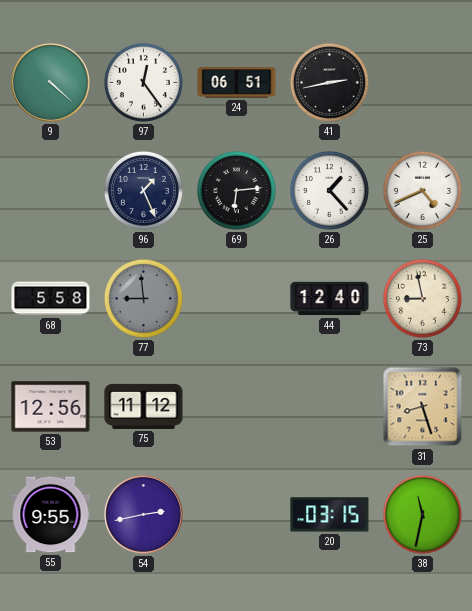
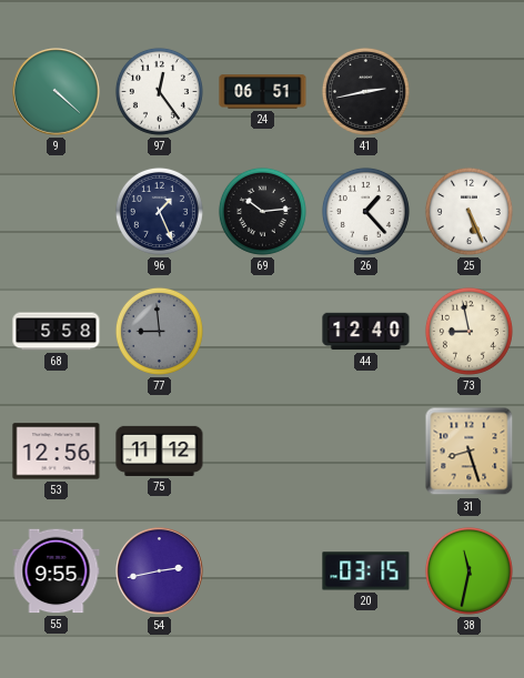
69: 6:14 -> 10:14 (262, 211)
25: 4:41 -> 5:26 (468, 211)
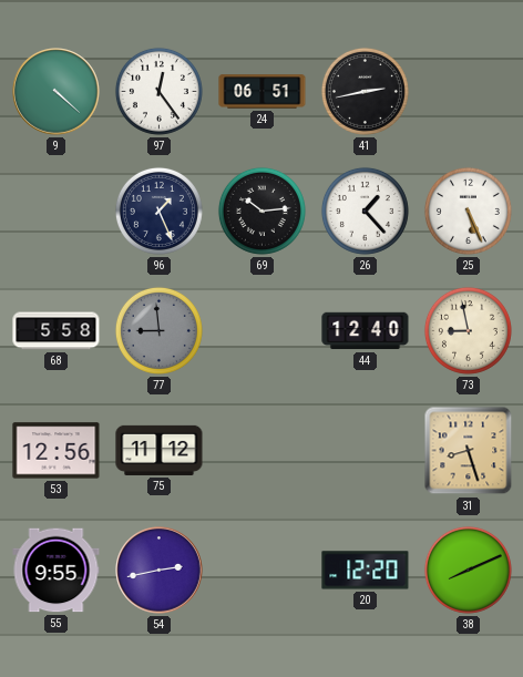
20: 03:15 -> 12:20 (366, 571)
38: 11:32 -> 8:11 (468, 570)
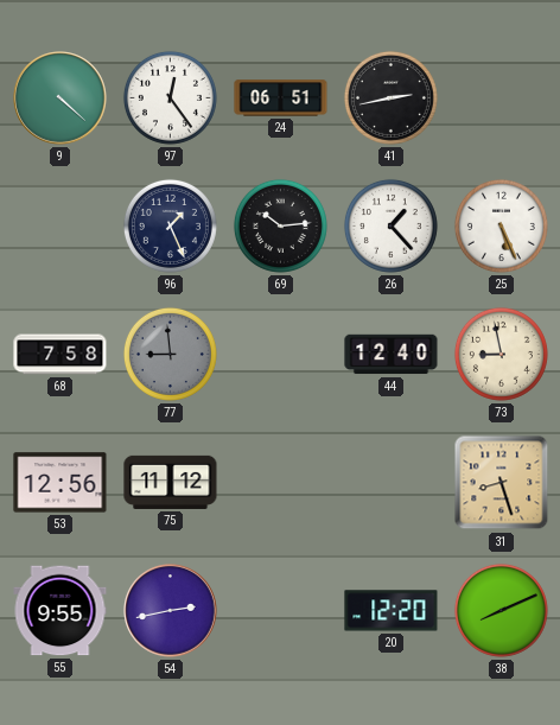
68: 5:58 -> 7:58 (61, 355)
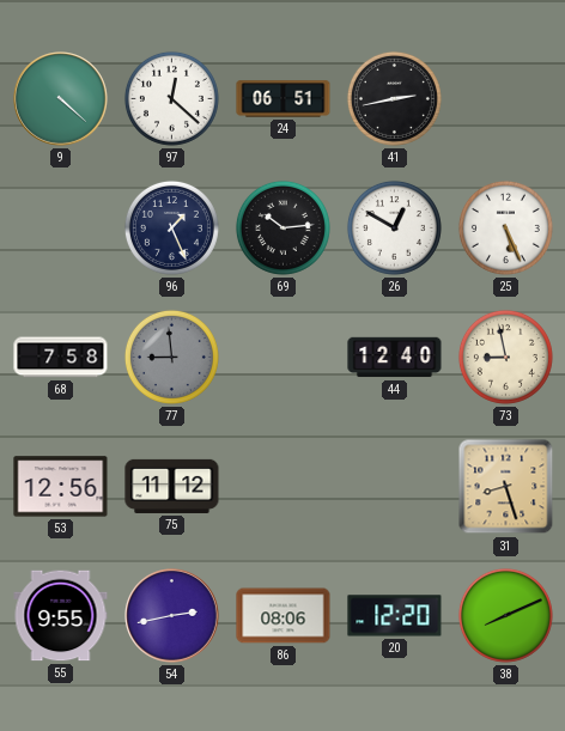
97: 12:24 -> 12:22 (171, 98)
26: 1:23 -> 12:50 (394, 227)
86: none -> 08:06 (284, 616)
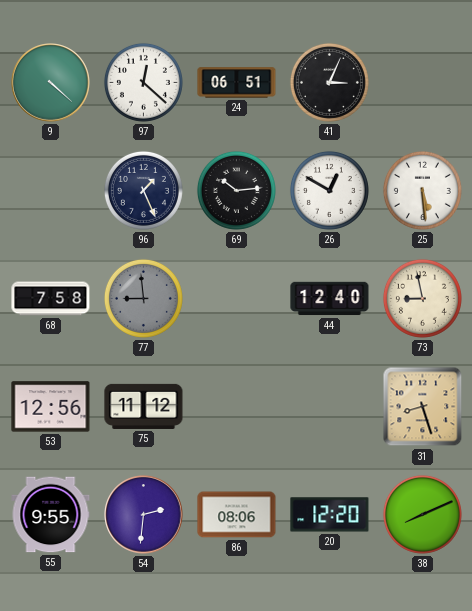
41: 2:43 -> 3:04 (329, 82)
25: 5:26 -> 5:29 (422, 190)
54: 2:43 -> 2:31 (144, 515)
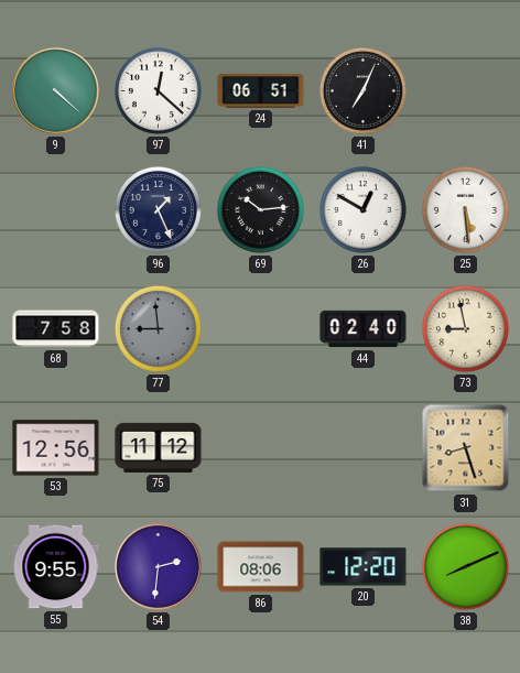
41: 3:04 -> 7:04 (362, 90)
44: 12:40 -> 02:40 (364, 329)
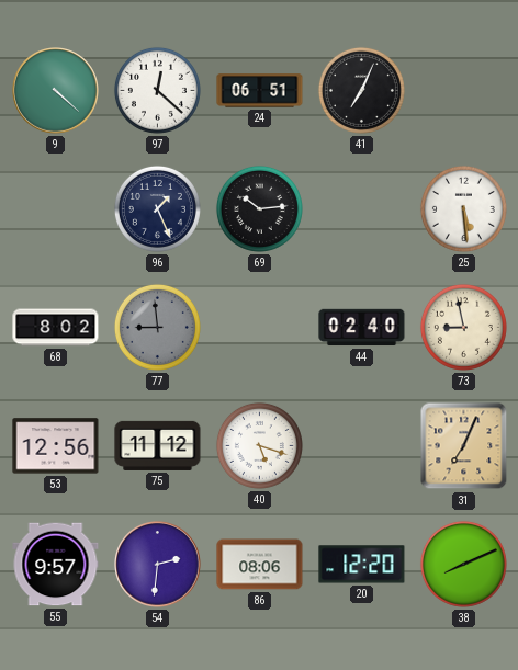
26: 12:50 -> none (362, 209)
68: 7:58 -> 8:02 (56, 328)
40: none -> 5:18 (259, 445)
31: 8:27 -> 7:04 (464, 446)
55: 9:55 -> 9:57 (56, 565)
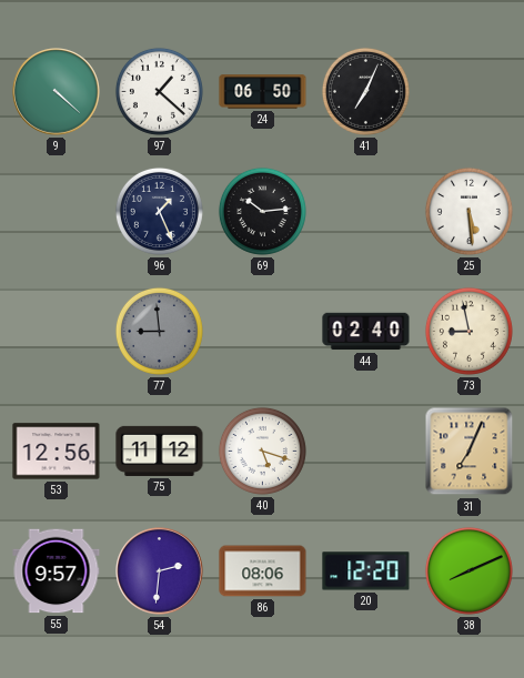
97: 12:22 -> 1:22 (159, 91)
24: 06:51 -> 06:50 (263, 92)
68: 8:02 -> none (56, 328)
